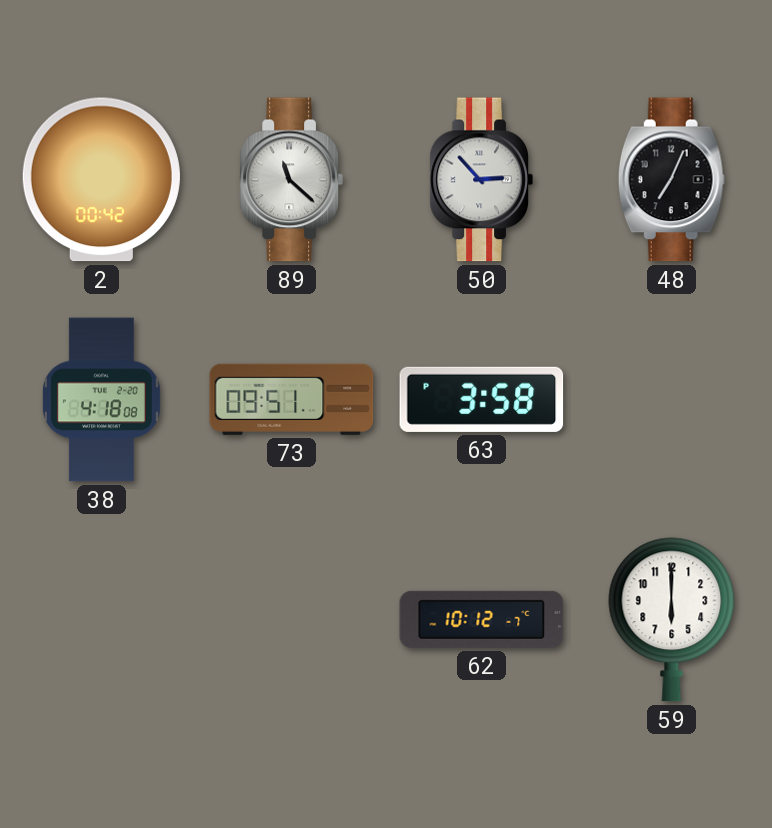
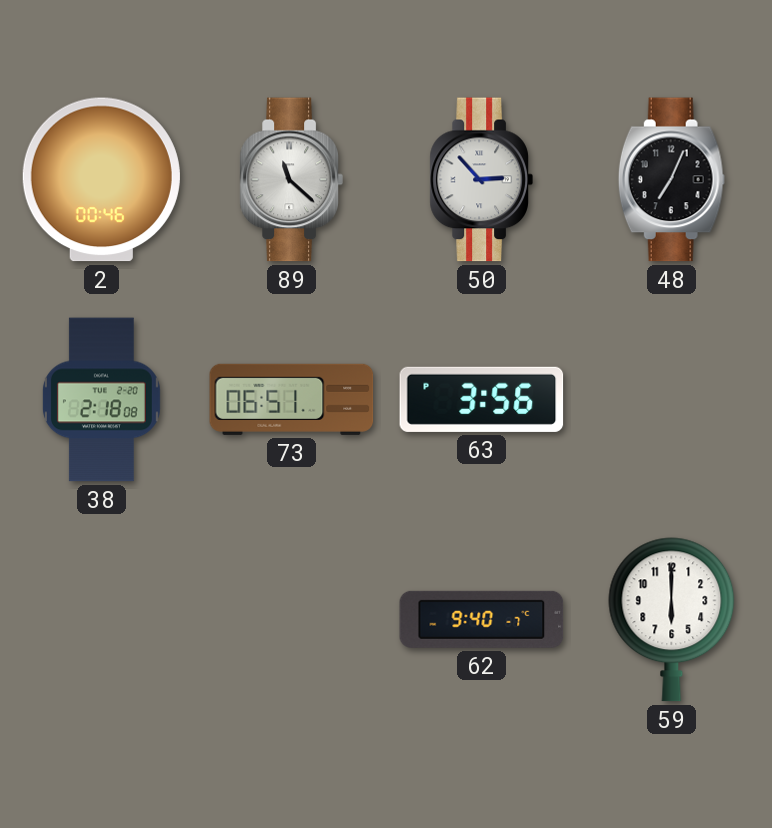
2: 00:42 -> 00:46 (101, 180)
38: 4:18 -> 2:18 (101, 400)
73: 09:51 -> 06:51 (292, 399)
63: 3:58 -> 3:56 (482, 399)
62: 10:12 -> 9:40 (482, 619)
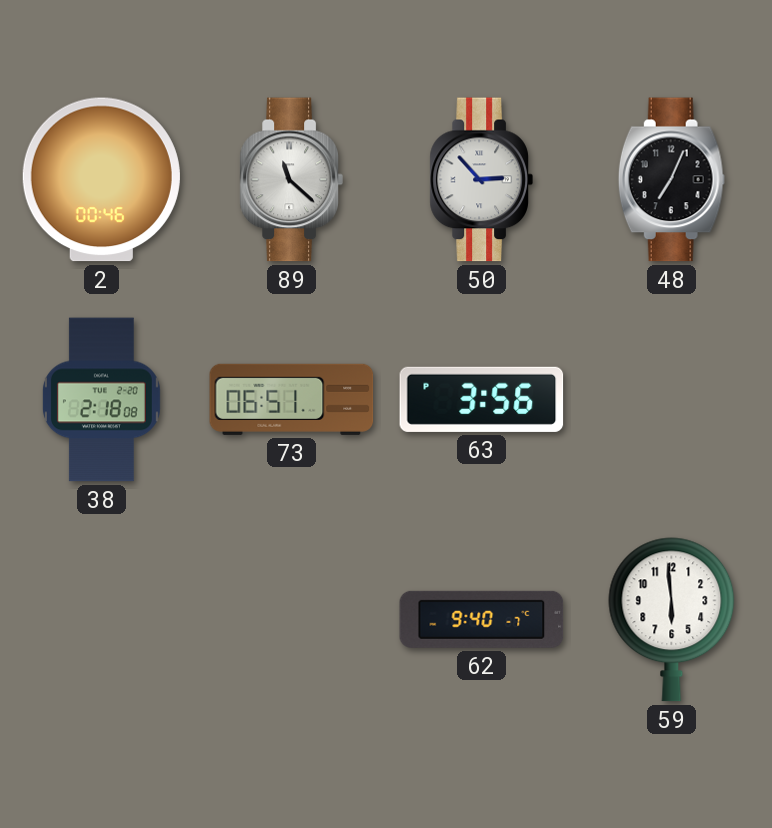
59: 6:00 -> 5:59 (672, 620)
